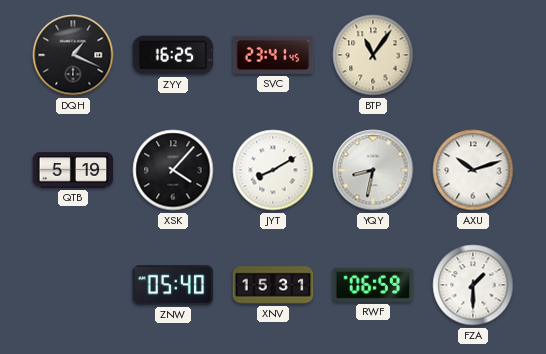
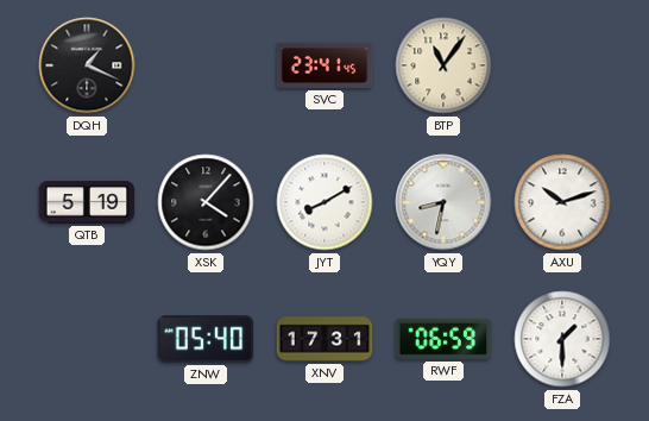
ZYY: 16:25 -> none (173, 55)
XNV: 15:31 -> 17:31 (324, 339)
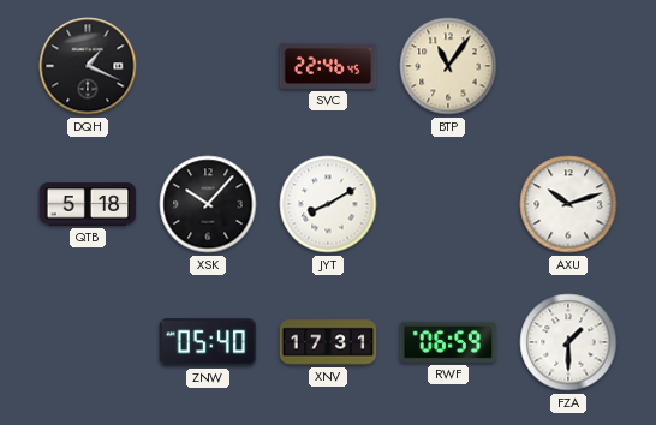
SVC: 23:41 -> 22:46 (328, 66)
QTB: 5:19 -> 5:18 (88, 204)
XSK: 4:07 -> 10:07 (208, 204)
YQY: 8:32 -> none (443, 202)
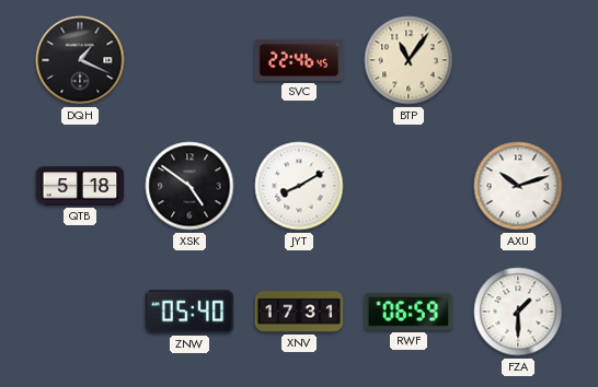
XSK: 10:07 -> 4:51 (189, 186)
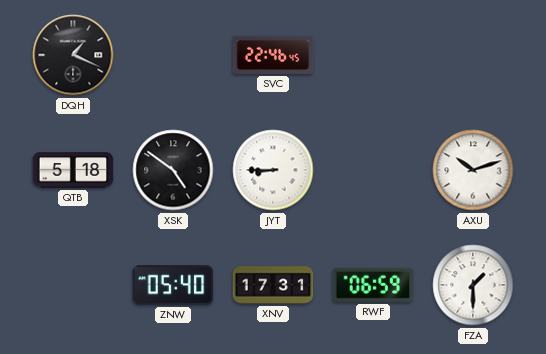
BTP: 11:06 -> none (409, 60)
JYT: 8:10 -> 8:45 (273, 170)
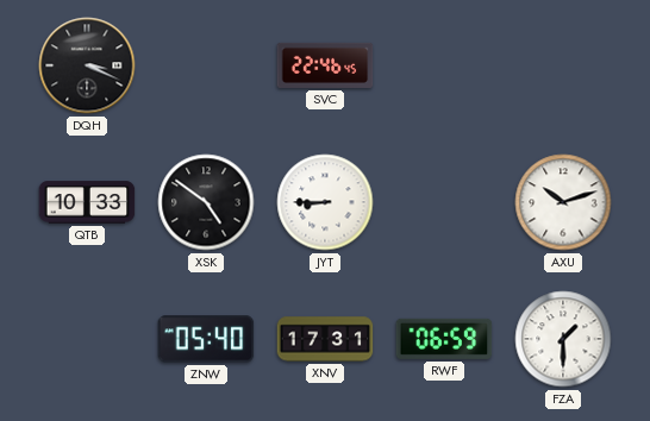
DQH: 1:19 -> 3:19 (87, 65)
QTB: 5:18 -> 10:33 (87, 202)
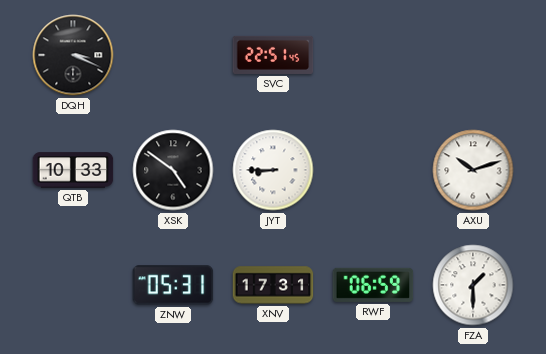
SVC: 22:46 -> 22:51 (273, 55)
ZNW: 05:40 -> 05:31 (173, 285)
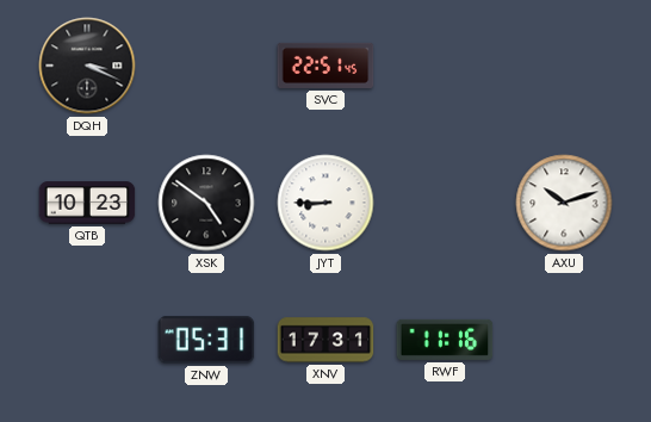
QTB: 10:33 -> 10:23 (87, 203)
RWF: 06:59 -> 11:16 (445, 340)
FZA: 1:30 -> none (473, 285)
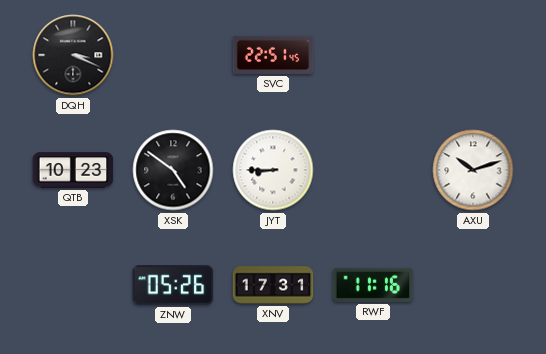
ZNW: 05:31 -> 05:26 (173, 285)
